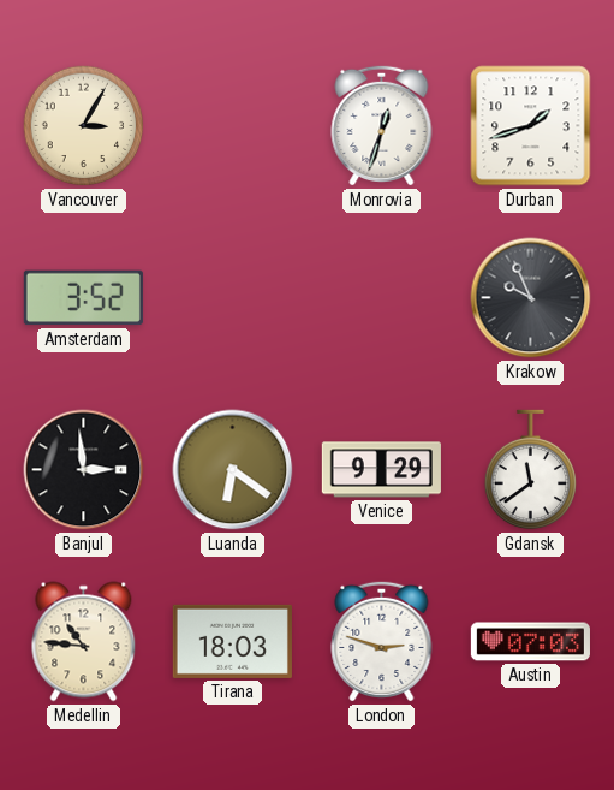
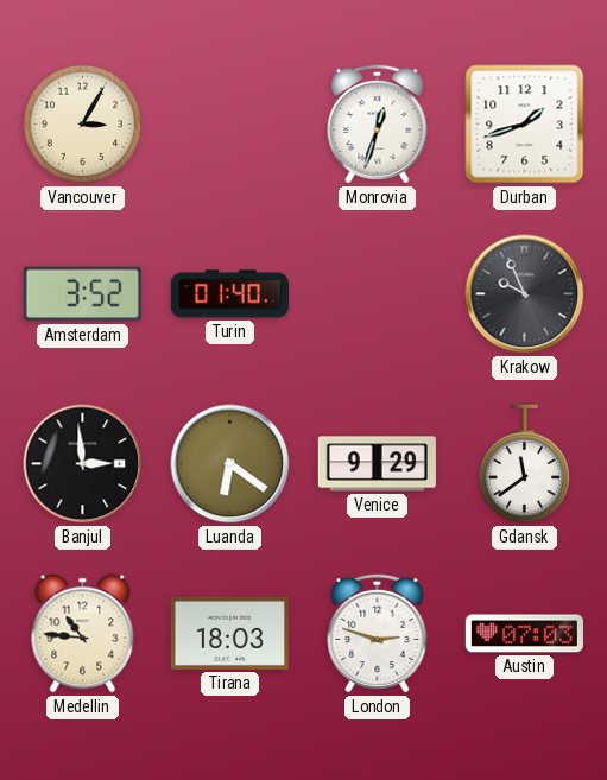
Turin: none -> 01:40 (229, 294)
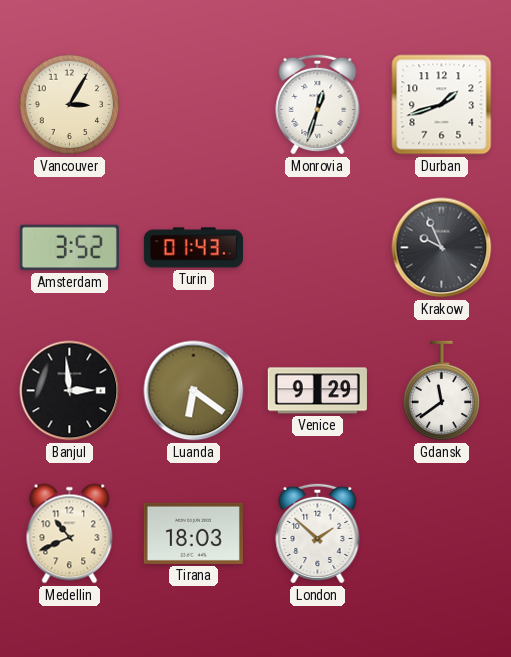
Turin: 01:40 -> 01:43 (193, 248)
Medellin: 10:46 -> 10:41 (70, 534)
London: 2:48 -> 1:52 (318, 533)
Austin: 07:03 -> none (524, 634)
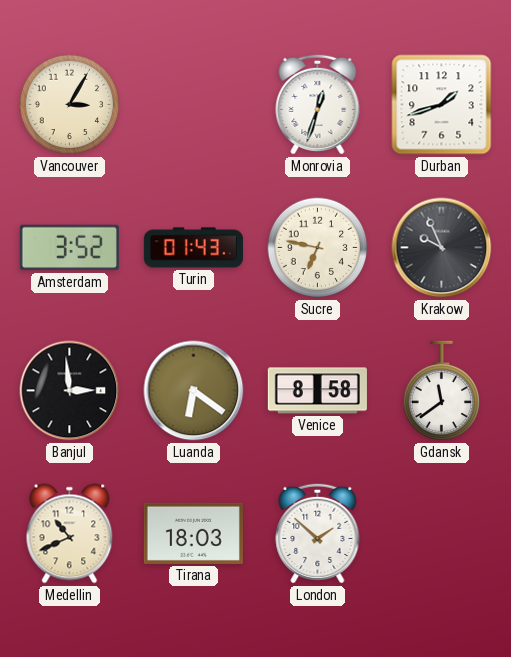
Sucre: none -> 6:47 (318, 248)
Venice: 9:29 -> 8:58 (317, 391)
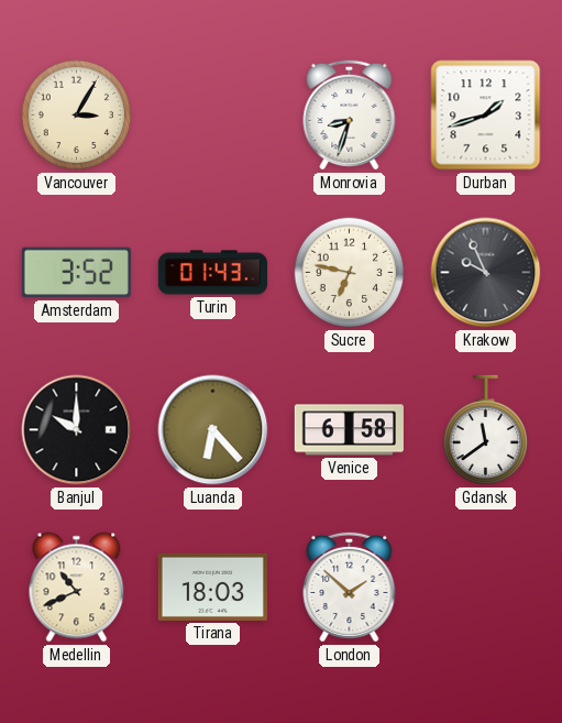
Monrovia: 12:33 -> 8:33 (350, 114)
Banjul: 2:59 -> 10:00 (77, 430)
Luanda: 6:21 -> 6:23 (213, 430)
Venice: 8:58 -> 6:58 (349, 430)
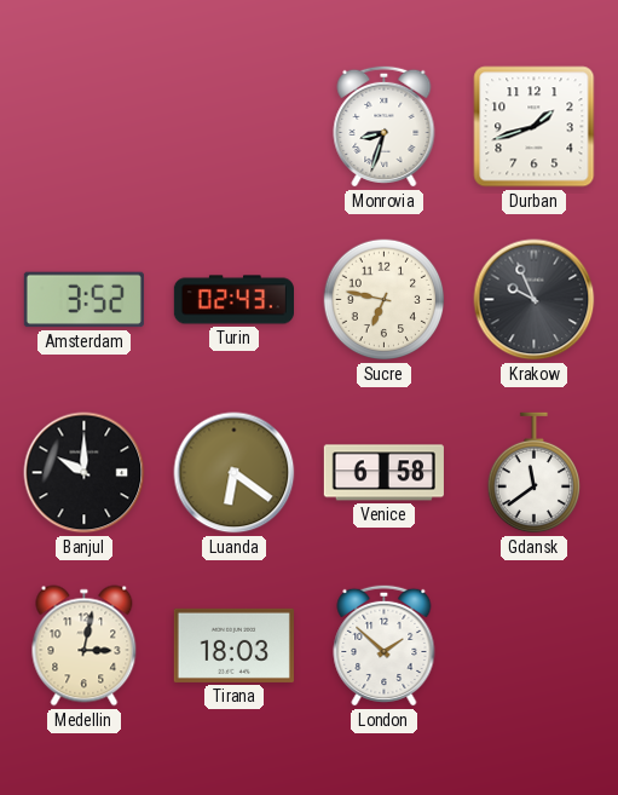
Vancouver: 3:05 -> none (77, 116)
Turin: 01:43 -> 02:43 (233, 300)
Luanda: 6:23 -> 6:21 (235, 473)
Medellin: 10:41 -> 3:02 (85, 646)
